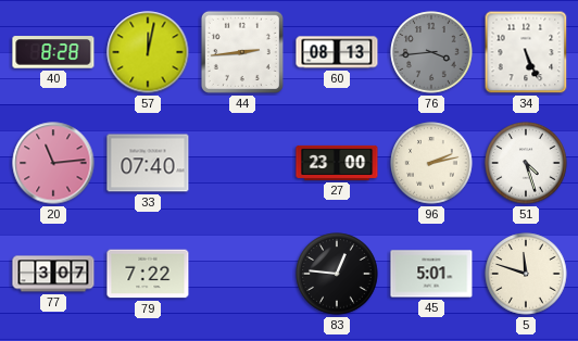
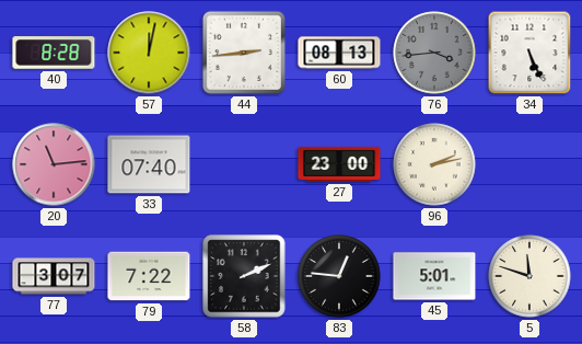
51: 4:27 -> none (526, 163)
58: none -> 2:11 (244, 276)
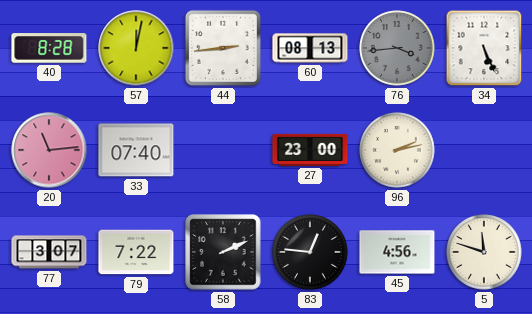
45: 5:01 -> 4:56 (397, 252)
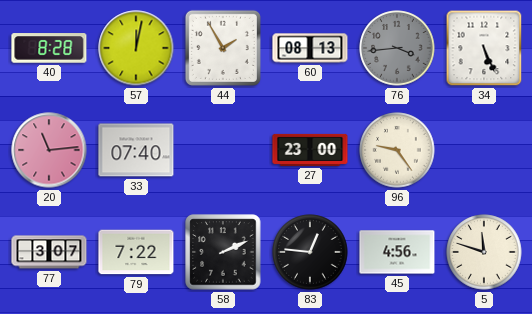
44: 2:44 -> 1:55 (223, 48)
96: 2:13 -> 9:24 (397, 150)
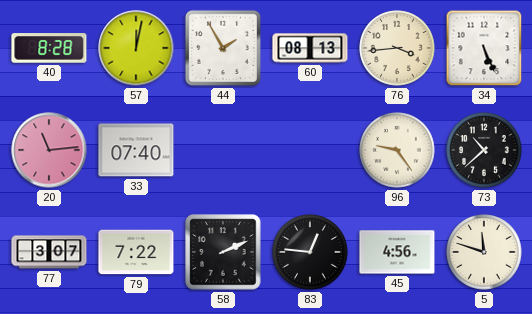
76 dial: grey -> cream (397, 48)
27: 23:00 -> none (310, 150)
73: none -> 10:38 (484, 150)
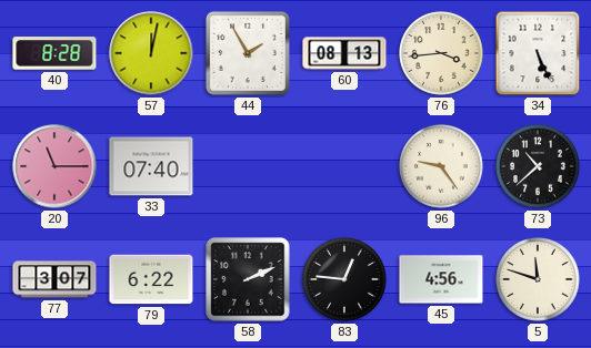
20: 11:14 -> 11:15 (54, 166)
79: 7:22 -> 6:22 (151, 279)
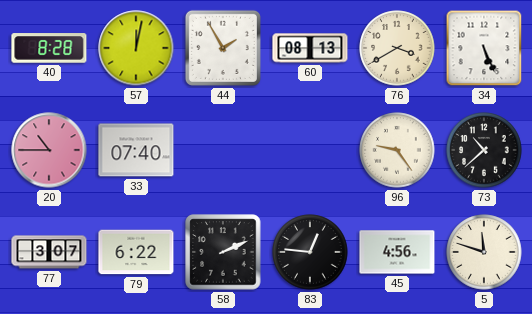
76: 3:44 -> 3:40 (397, 48)
20: 11:15 -> 10:45 (49, 150)
